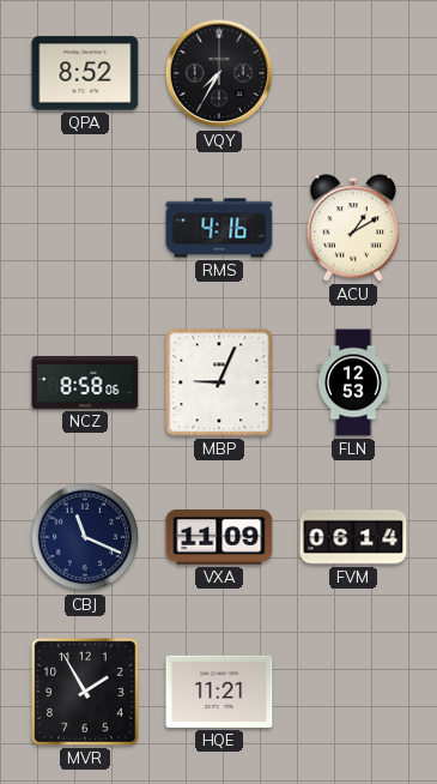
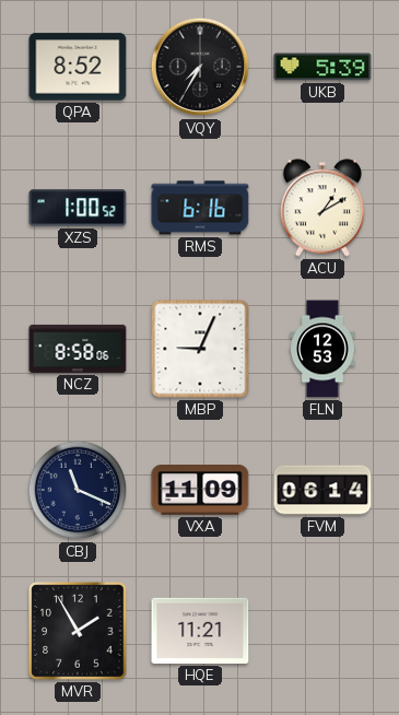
UKB: none -> 5:39 (322, 67)
XZS: none -> 1:00 (78, 208)
RMS: 4:16 -> 6:16 (200, 208)
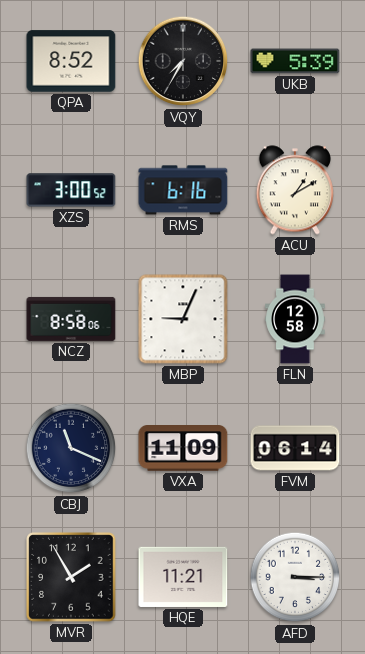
XZS: 1:00 -> 3:00 (71, 190)
FLN: 12:53 -> 12:58 (295, 319)
AFD: none -> 3:15 (295, 577)
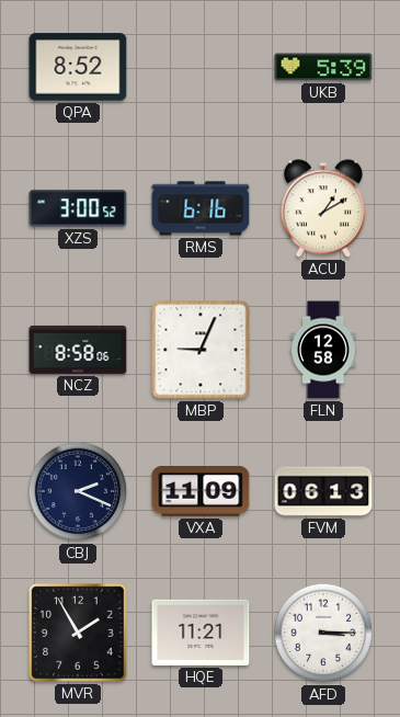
VQY: 7:35 -> none (183, 61)
CBJ: 11:19 -> 2:19 (78, 491)
FVM: 06:14 -> 06:13 (323, 491)
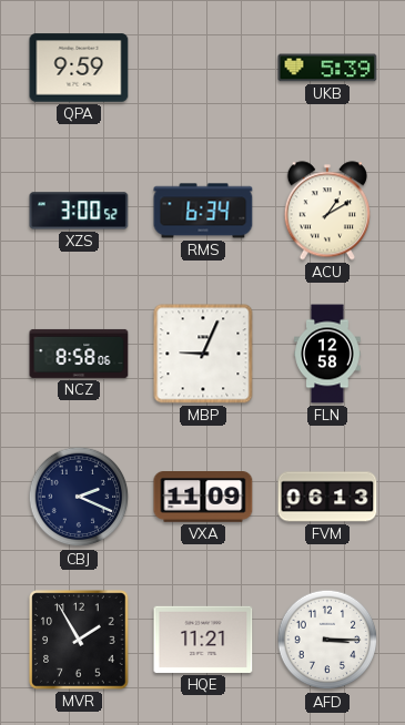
QPA: 8:52 -> 9:59 (79, 68)
RMS: 6:16 -> 6:34 (203, 211)
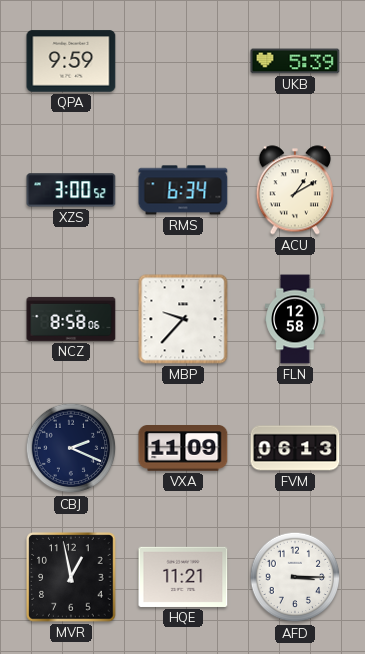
MBP: 9:04 -> 9:37 (183, 319)
MVR: 1:55 -> 12:58 (71, 577)
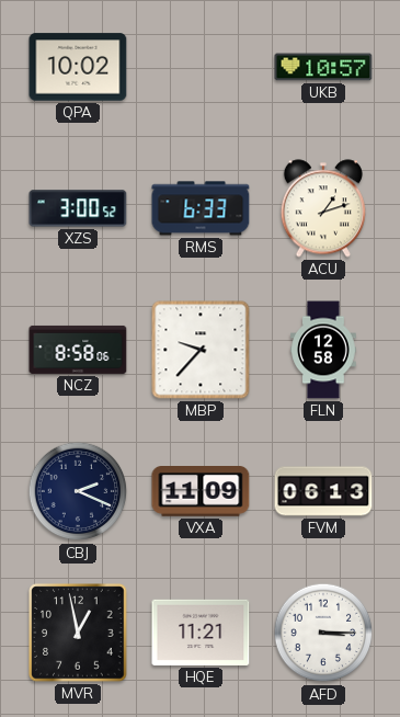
QPA: 9:59 -> 10:02 (78, 67)
UKB: 5:39 -> 10:57 (323, 67)
RMS: 6:34 -> 6:33 (201, 208)
ACU: 1:10 -> 1:12 (323, 208)
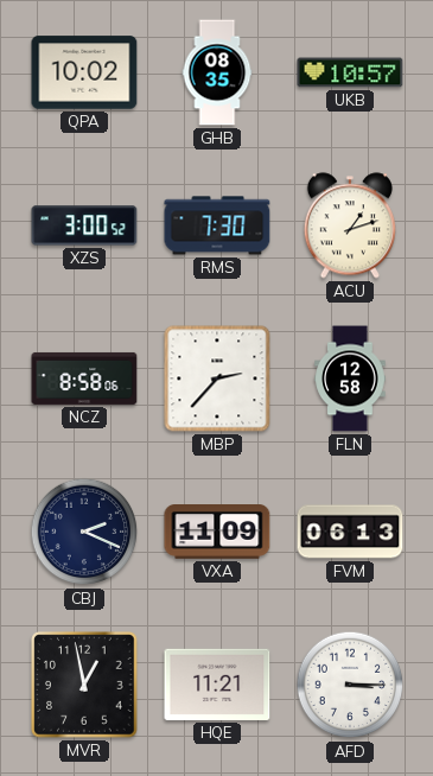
GHB: none -> 08:35 (217, 72)
RMS: 6:33 -> 7:30 (217, 225)
MBP: 9:37 -> 2:37 (217, 379)
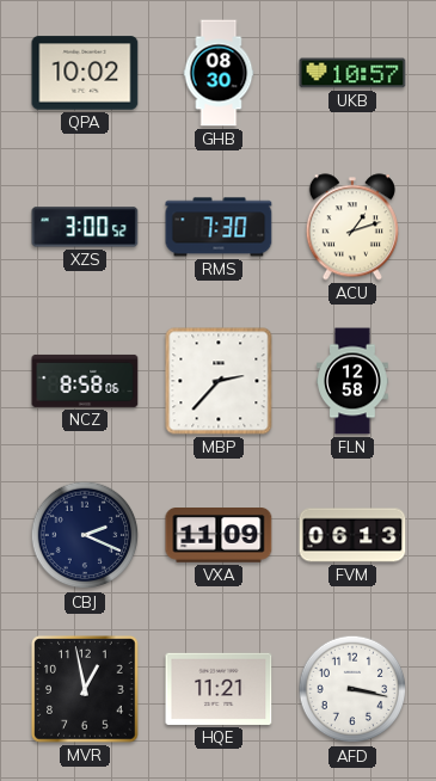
GHB: 08:35 -> 08:30 (219, 73)
AFD: 3:15 -> 3:17 (352, 689)
